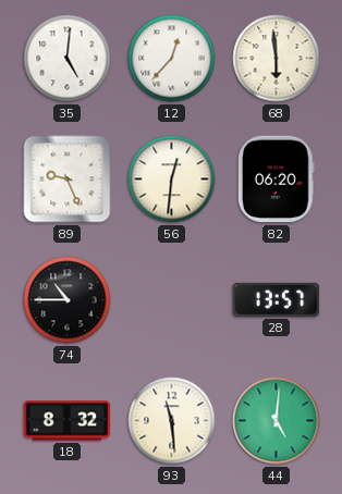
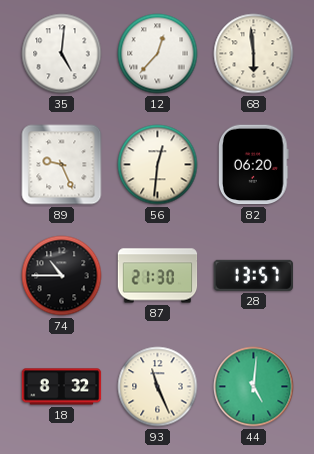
87: none -> 21:30 (158, 276)
93: 11:29 -> 11:26 (158, 387)
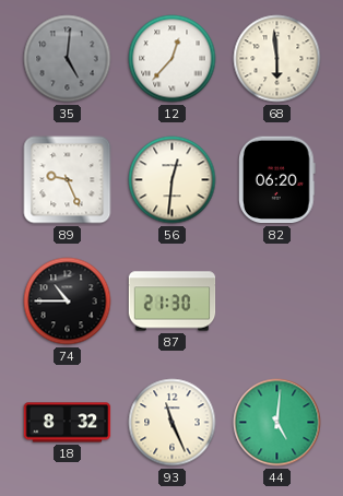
35 dial: white -> grey (68, 59)
28: 13:57 -> none (254, 275)
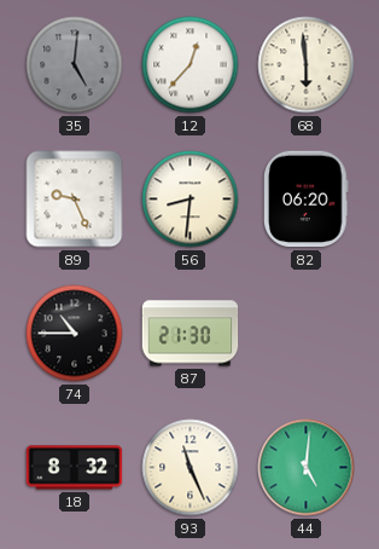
56: 12:31 -> 8:31 (191, 200)
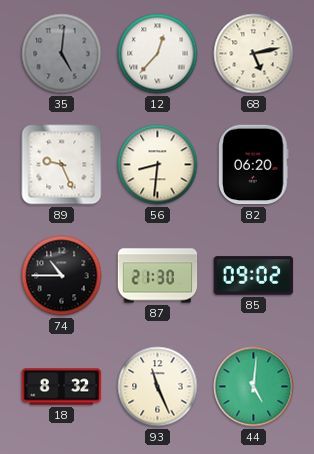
68: 5:59 -> 5:13 (254, 54)
85: none -> 09:02 (254, 276)
